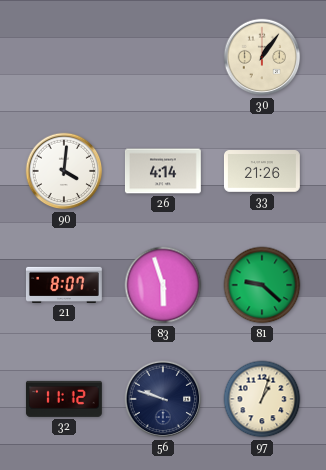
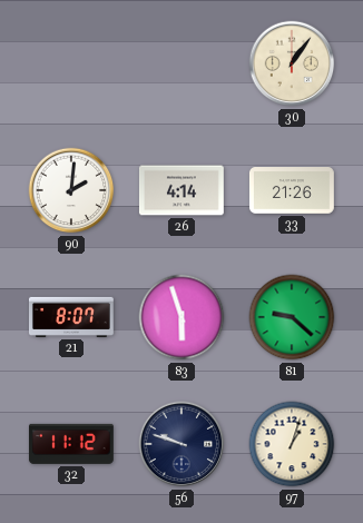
90: 4:01 -> 2:01 (71, 190)
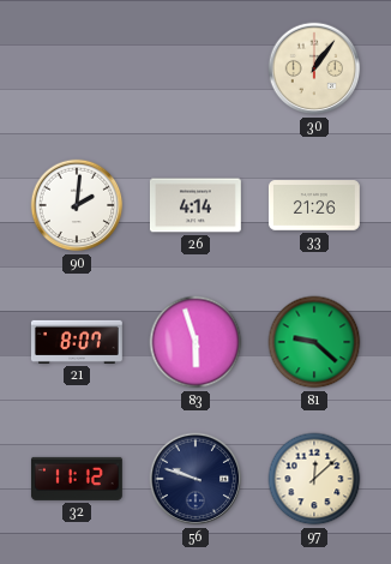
97: 1:03 -> 12:08 (314, 479)
